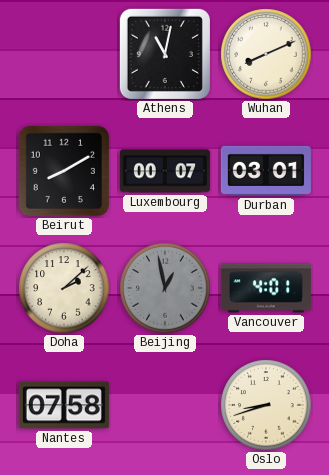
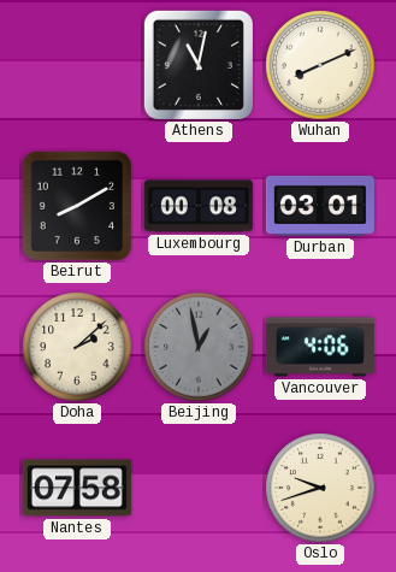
Luxembourg: 00:07 -> 00:08 (199, 206)
Vancouver: 4:01 -> 4:06 (320, 347)
Oslo: 8:42 -> 9:42 (320, 488)
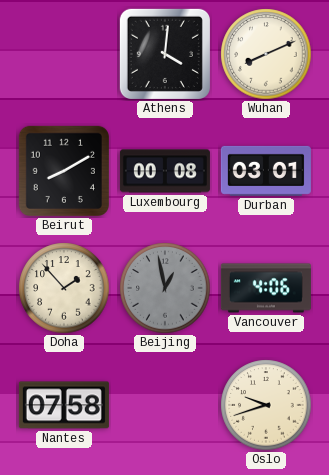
Athens: 11:02 -> 4:01 (165, 54)
Doha: 2:08 -> 1:53 (64, 288)
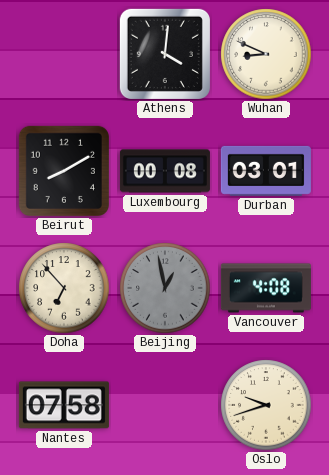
Wuhan: 8:11 -> 8:49 (266, 54)
Doha: 1:53 -> 6:53 (64, 288)
Vancouver: 4:06 -> 4:08 (266, 288)
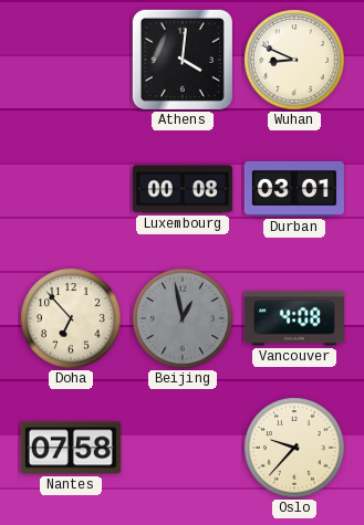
Beirut: 8:10 -> none (64, 171)
Oslo: 9:42 -> 9:37 (294, 448)
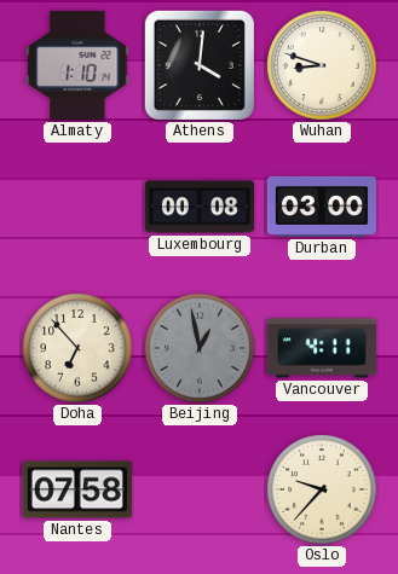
Almaty: none -> 1:10 (77, 65)
Wuhan: 8:49 -> 8:48 (322, 65)
Durban: 03:01 -> 03:00 (322, 207)
Vancouver: 4:08 -> 4:11 (322, 348)
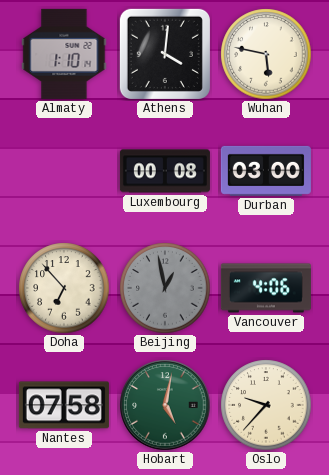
Wuhan: 8:48 -> 5:47 (266, 54)
Vancouver: 4:11 -> 4:06 (266, 288)
Hobart: none -> 5:02 (165, 405)
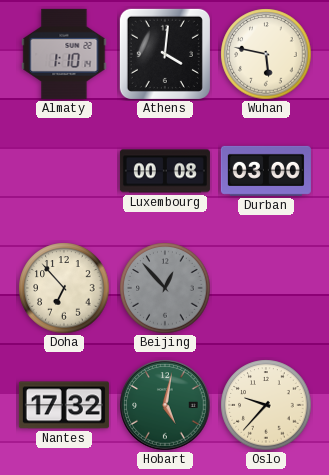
Beijing: 12:58 -> 12:53 (165, 288)
Vancouver: 4:06 -> none (266, 288)
Nantes: 07:58 -> 17:32 (64, 405)
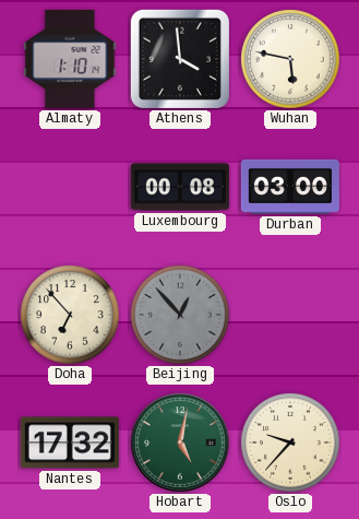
Athens: 4:01 -> 3:59 (180, 59)
